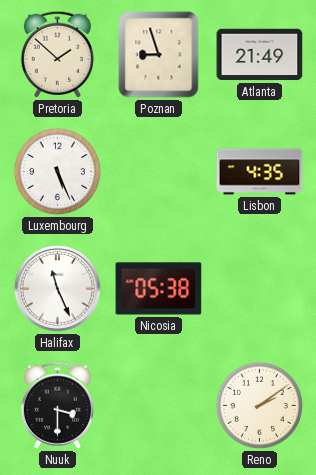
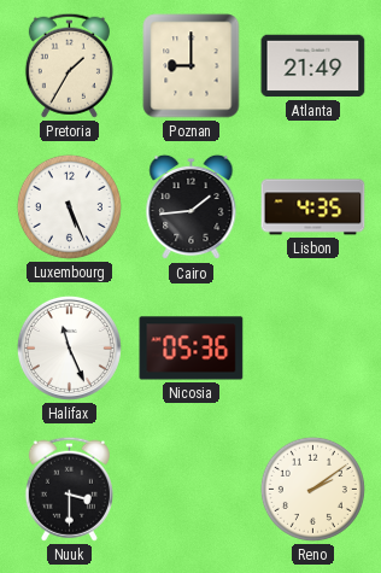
Pretoria: 1:52 -> 1:35 (69, 65)
Poznan: 8:57 -> 9:00 (192, 66)
Cairo: none -> 1:44 (192, 207)
Nicosia: 05:38 -> 05:36 (192, 349)
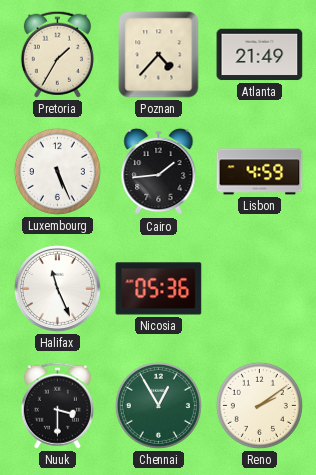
Poznan: 9:00 -> 4:37 (159, 55)
Lisbon: 4:35 -> 4:59 (260, 172)
Chennai: none -> 12:55 (158, 405)
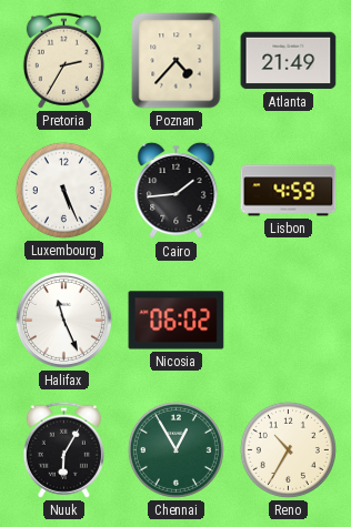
Pretoria: 1:35 -> 2:35 (63, 60)
Nicosia: 05:36 -> 06:02 (177, 321)
Nuuk: 3:30 -> 6:05 (63, 449)
Reno: 2:09 -> 10:35 (288, 449)
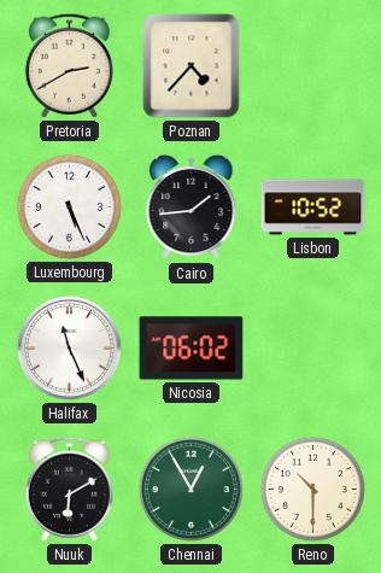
Pretoria: 2:35 -> 2:40 (69, 65)
Atlanta: 21:49 -> none (289, 61)
Lisbon: 4:59 -> 10:52 (313, 207)
Nuuk: 6:05 -> 6:10 (69, 489)
Reno: 10:35 -> 10:30 (312, 489)
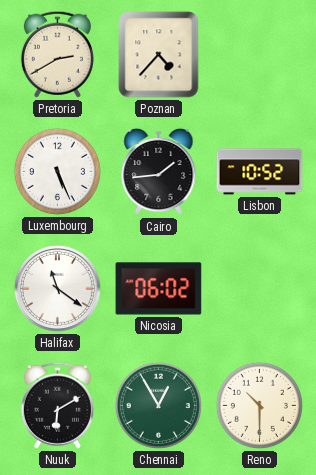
Halifax: 11:26 -> 11:21 (57, 288)
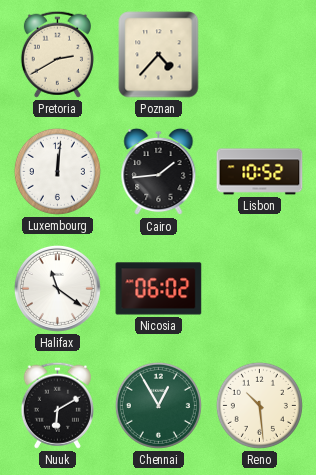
Luxembourg: 5:26 -> 12:01 (57, 171)
Reno: 10:30 -> 10:29 (259, 405)
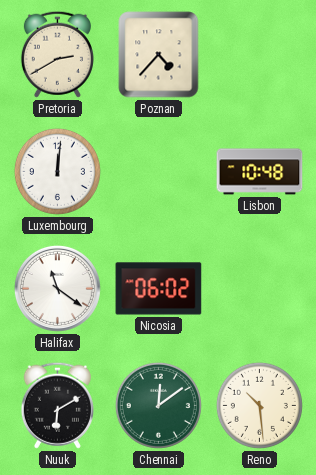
Cairo: 1:44 -> none (159, 172)
Lisbon: 10:52 -> 10:48 (260, 172)
Chennai: 12:55 -> 12:09 (158, 405)
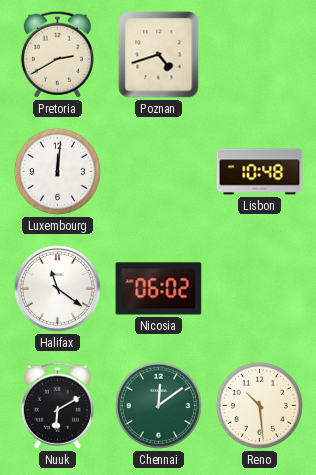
Poznan: 4:37 -> 4:42 (159, 55)
